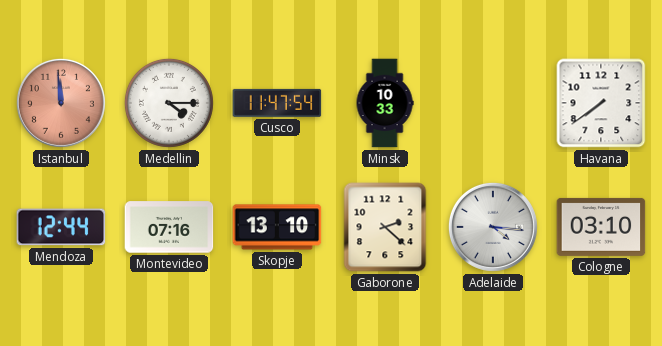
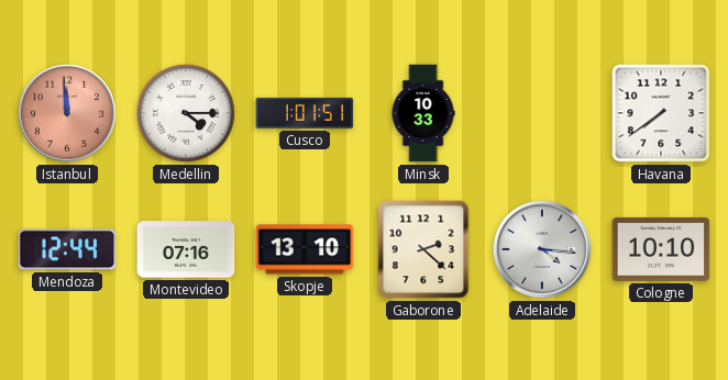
Cusco: 11:47 -> 1:01 (305, 113)
Cologne: 03:10 -> 10:10 (661, 249)
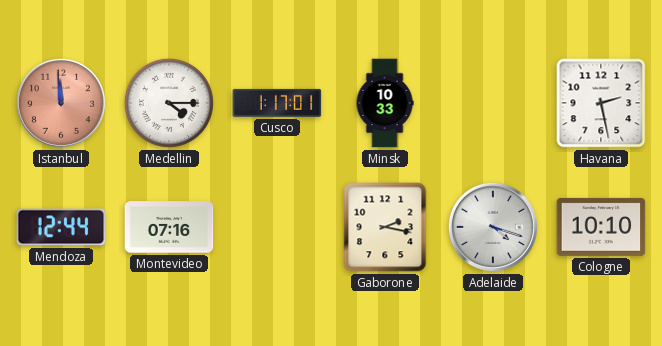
Cusco: 1:01 -> 1:17 (277, 103)
Havana: 7:39 -> 2:28 (601, 103)
Skopje: 13:10 -> none (305, 249)
Gaborone: 2:22 -> 2:17 (385, 227)
Adelaide: 4:16 -> 4:18 (493, 227)
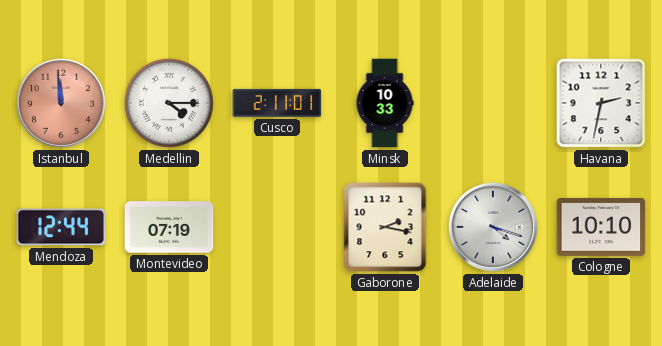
Cusco: 1:17 -> 2:11 (277, 103)
Havana: 2:28 -> 2:32 (601, 103)
Montevideo: 07:16 -> 07:19 (169, 227)
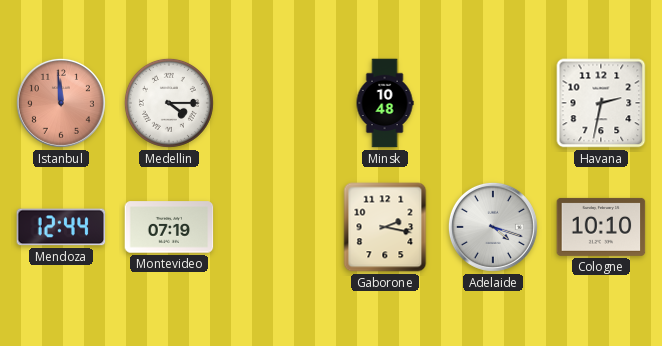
Cusco: 2:11 -> none (277, 103)
Minsk: 10:33 -> 10:48 (385, 103)
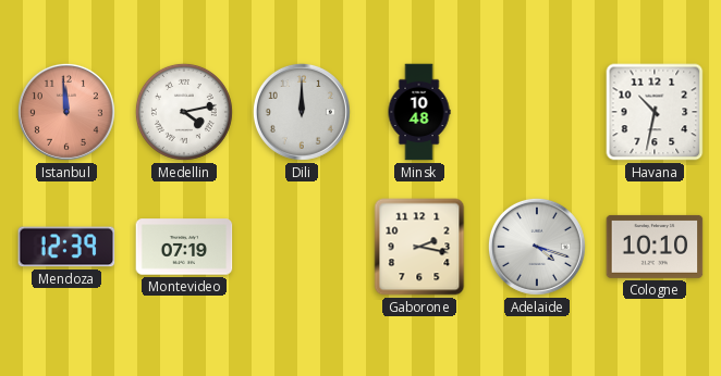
Medellin: 4:15 -> 4:13 (184, 112)
Dili: none -> 12:00 (302, 112)
Havana: 2:32 -> 10:32 (655, 112)
Mendoza: 12:44 -> 12:39 (66, 247)
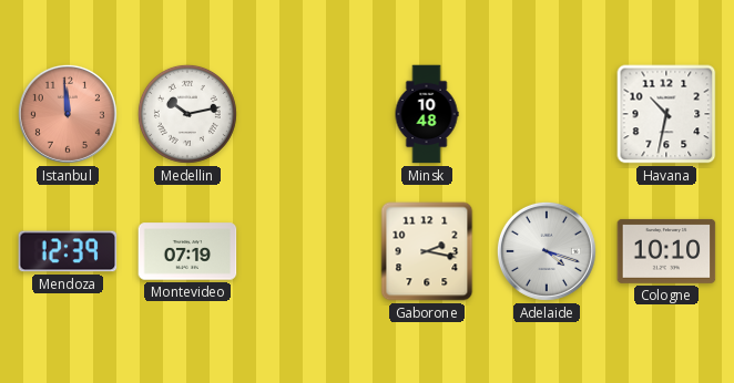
Medellin: 4:13 -> 10:13 (187, 114)
Dili: 12:00 -> none (302, 112)
